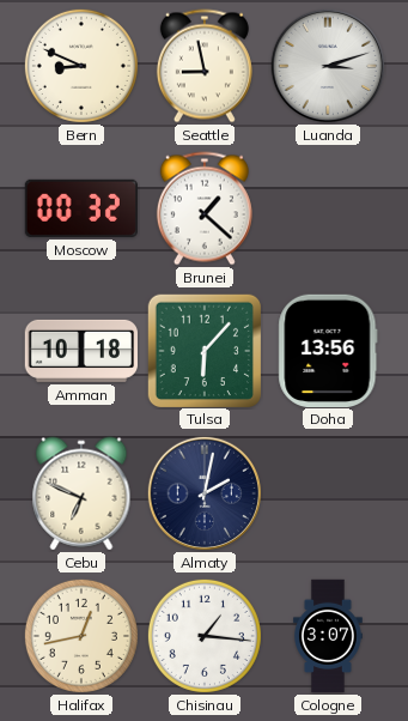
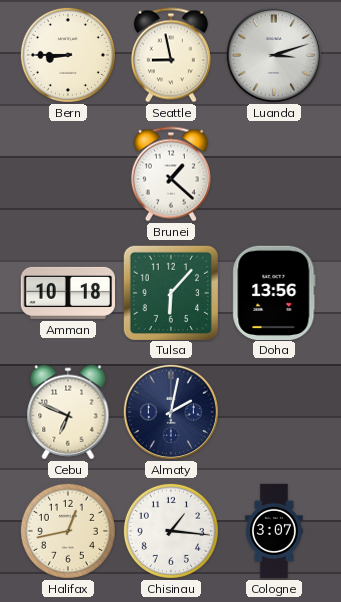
Bern: 8:49 -> 8:45 (68, 55)
Moscow: 00:32 -> none (81, 208)
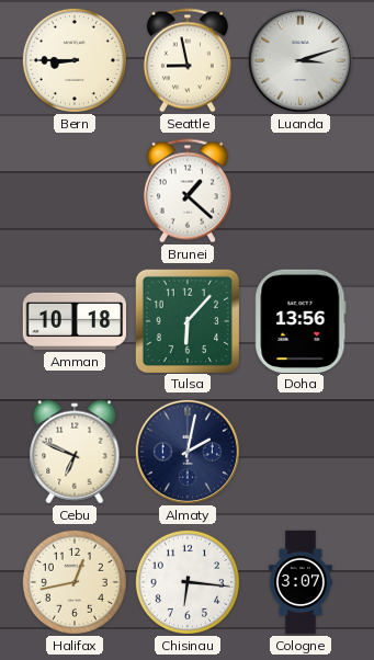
Chisinau: 1:16 -> 6:16 (188, 582)
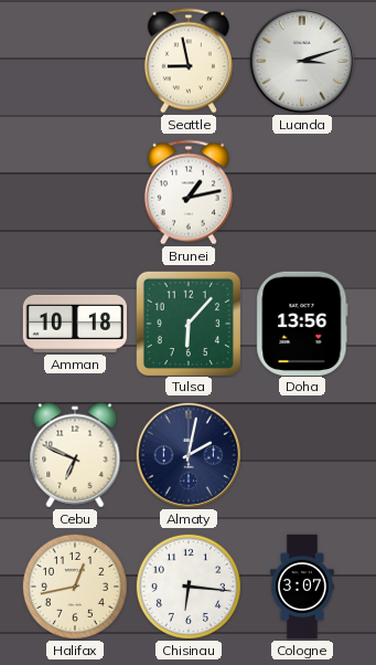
Bern: 8:45 -> none (75, 60)
Brunei: 1:22 -> 1:13 (189, 192)
